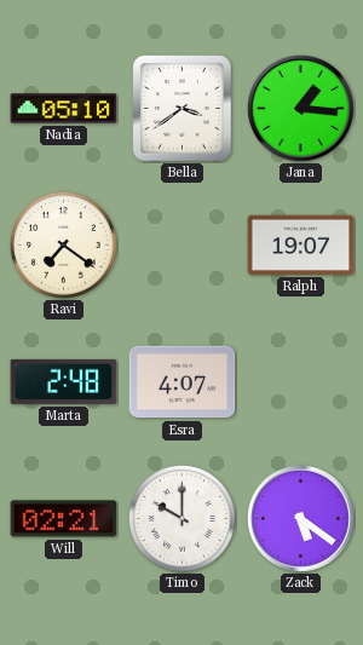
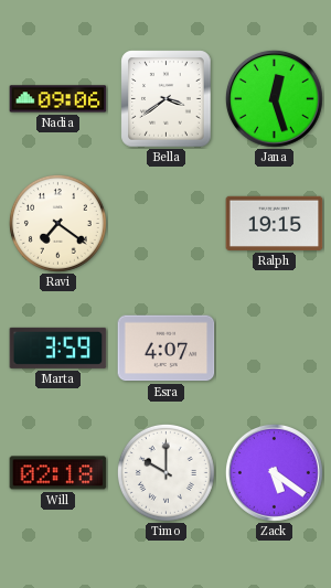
Nadia: 05:10 -> 09:06 (58, 99)
Jana: 1:16 -> 12:27 (274, 98)
Ralph: 19:07 -> 19:15 (275, 223)
Marta: 2:48 -> 3:59 (58, 348)
Will: 02:21 -> 02:18 (58, 473)
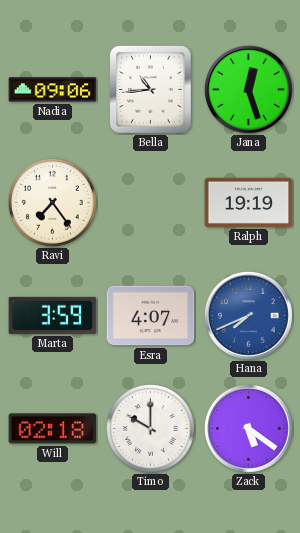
Bella: 3:39 -> 10:44 (151, 90)
Ravi: 7:21 -> 7:24 (52, 202)
Ralph: 19:15 -> 19:19 (249, 202)
Hana: none -> 7:41 (248, 315)
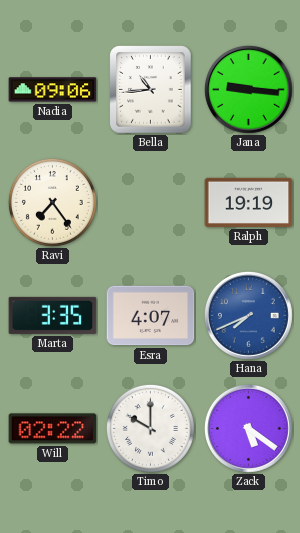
Jana: 12:27 -> 9:16 (248, 89)
Marta: 3:59 -> 3:35 (53, 315)
Will: 02:18 -> 02:22 (53, 429)
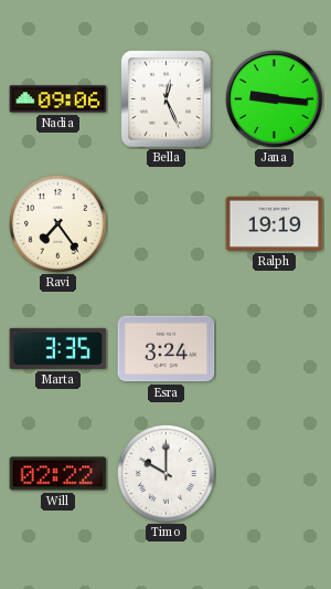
Bella: 10:44 -> 12:26 (167, 99)
Esra: 4:07 -> 3:24 (167, 349)
Hana: 7:41 -> none (248, 315)
Zack: 5:21 -> none (248, 428)
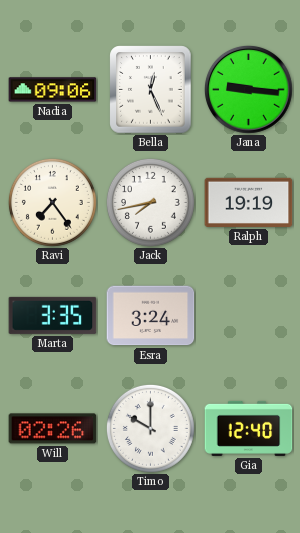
Jack: none -> 7:43 (150, 202)
Will: 02:22 -> 02:26 (53, 429)
Gia: none -> 12:40 (249, 428)
